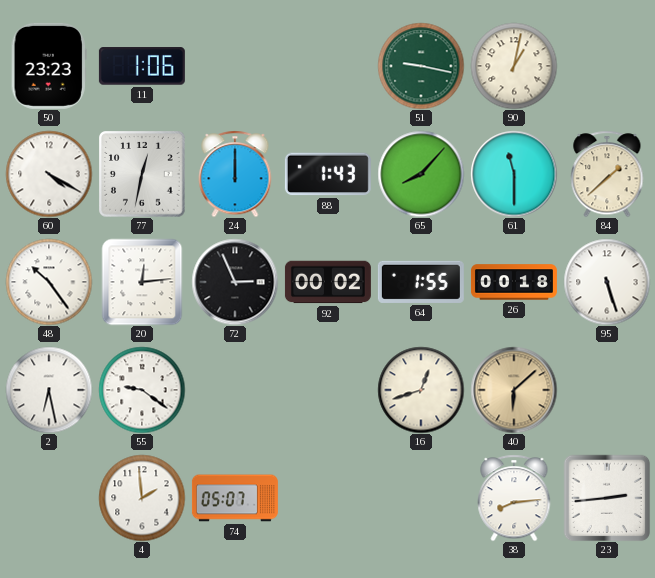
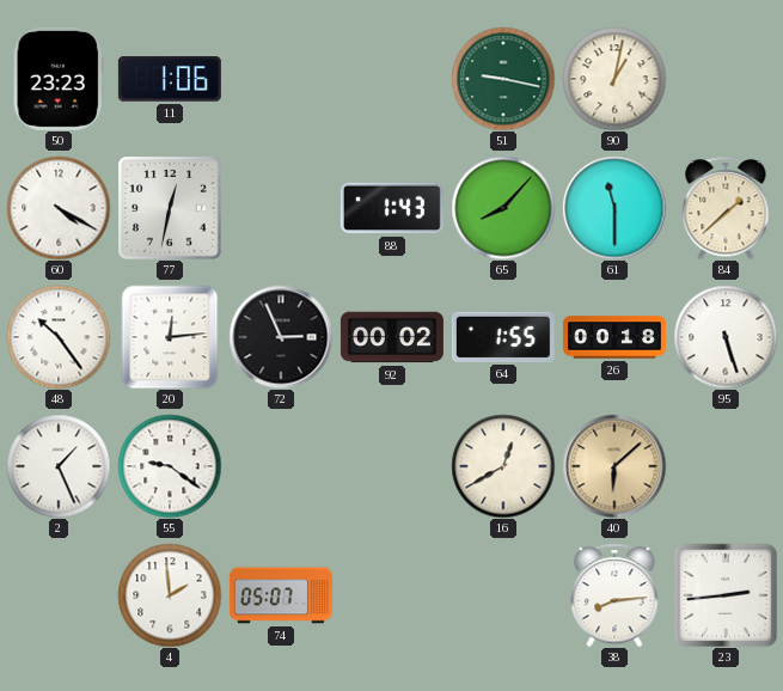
24: 12:00 -> none (235, 174)
2: 6:28 -> 1:26 (59, 466)
16: 12:42 -> 12:40 (503, 466)
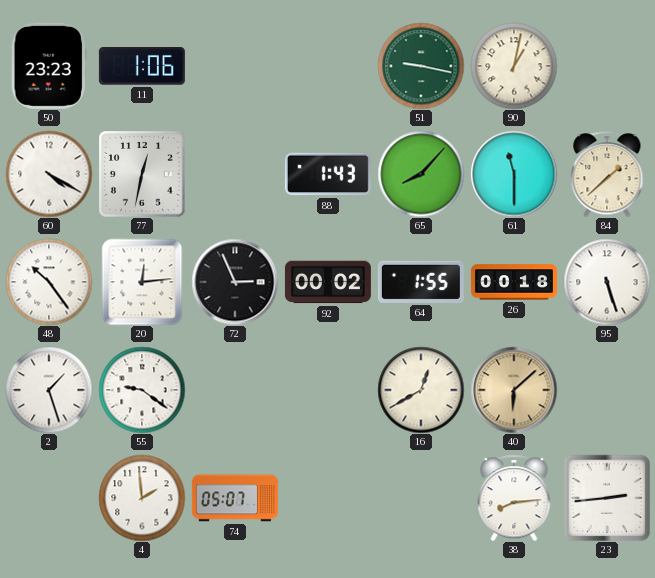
2: 1:26 -> 1:27 (49, 390)
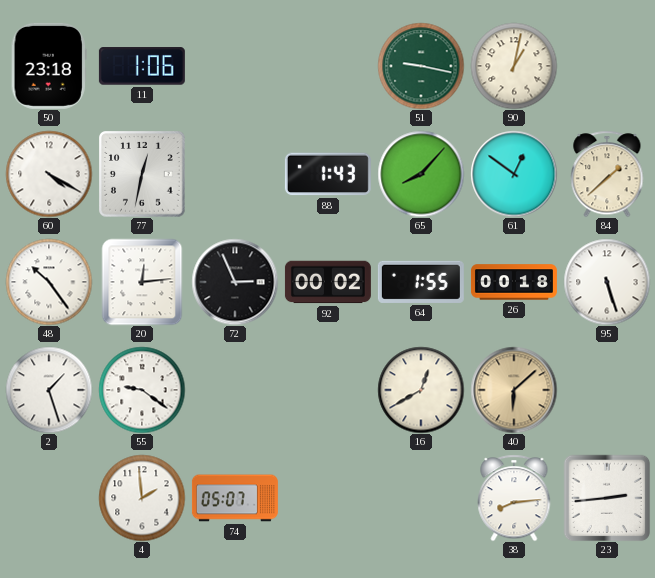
50: 23:23 -> 23:18 (49, 66)
61: 11:30 -> 12:51 (514, 174)
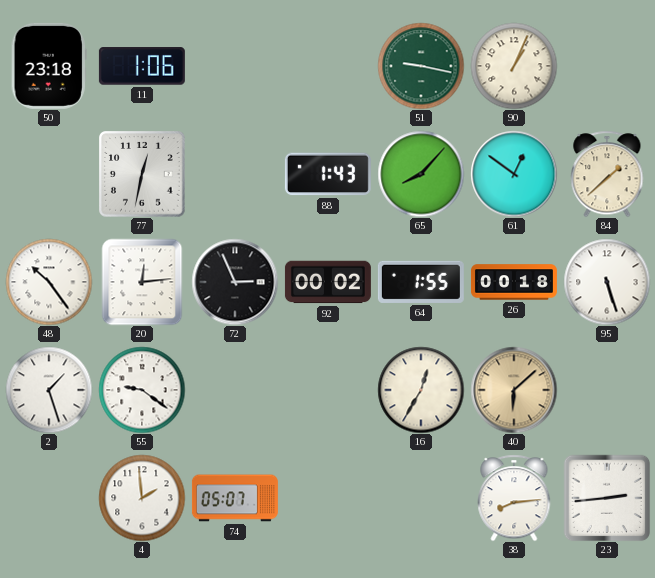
90: 1:02 -> 1:04 (514, 66)
60: 4:20 -> none (49, 174)
16: 12:40 -> 12:35 (421, 390)
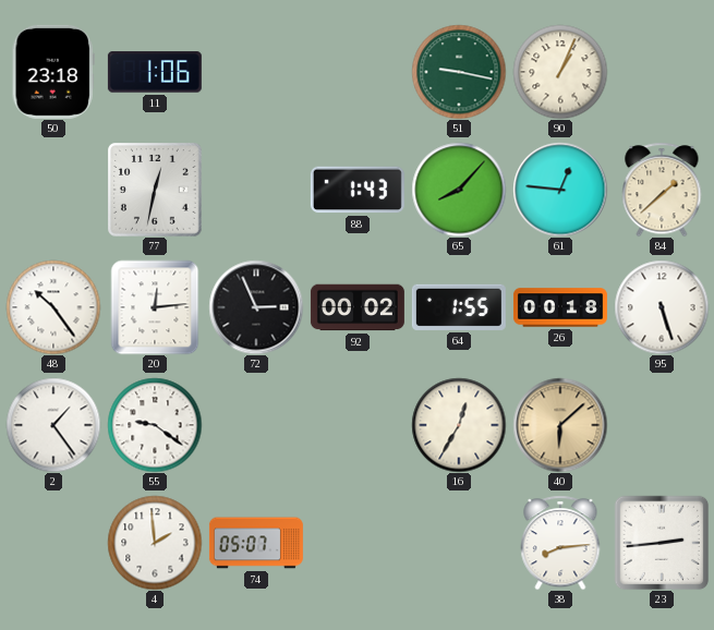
61: 12:51 -> 12:46 (560, 190)
2: 1:27 -> 1:24 (53, 425)
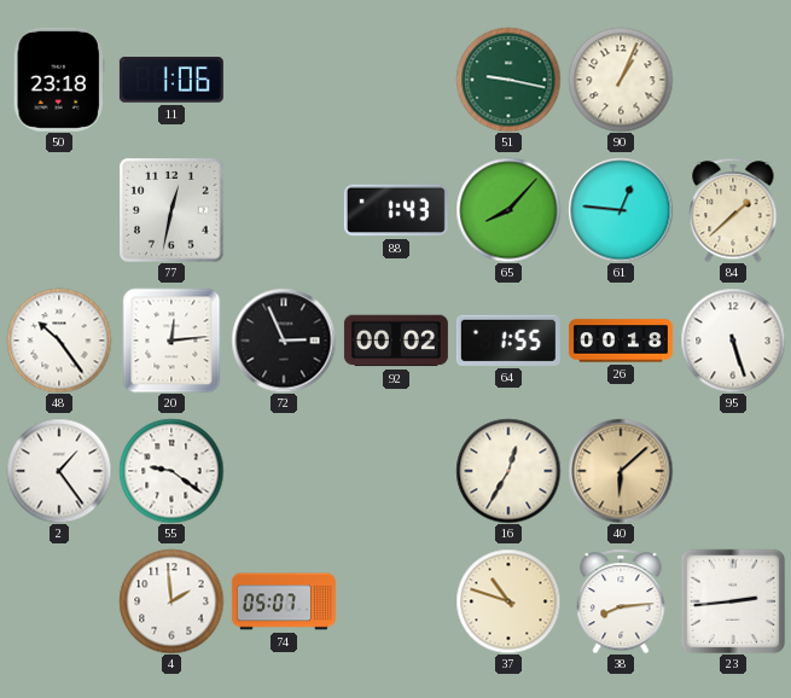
37: none -> 10:48 (508, 601)
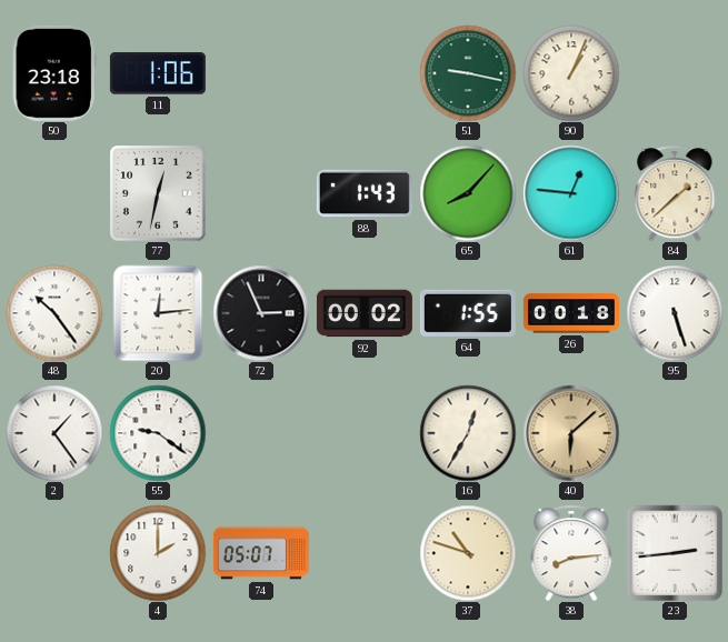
4: 1:59 -> 2:00 (158, 553)
